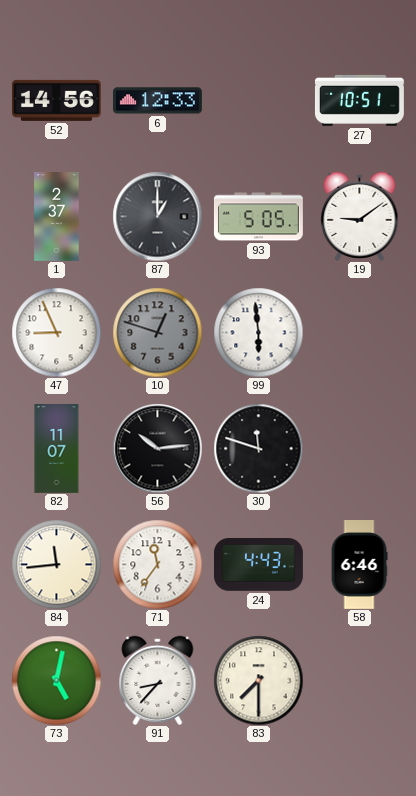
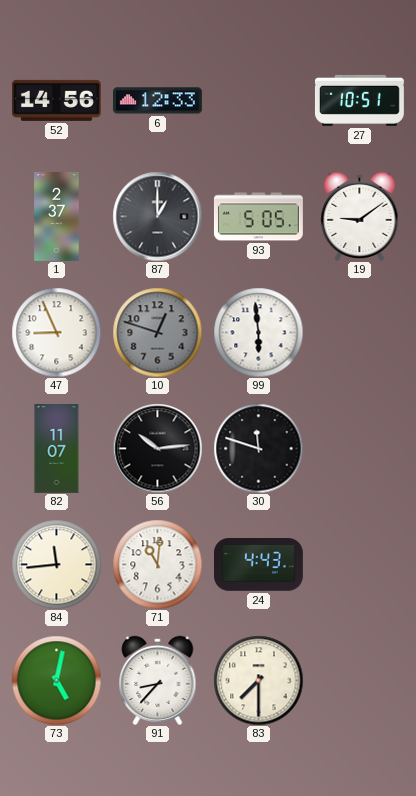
71: 11:36 -> 11:01 (157, 564)
58: 6:46 -> none (359, 565)
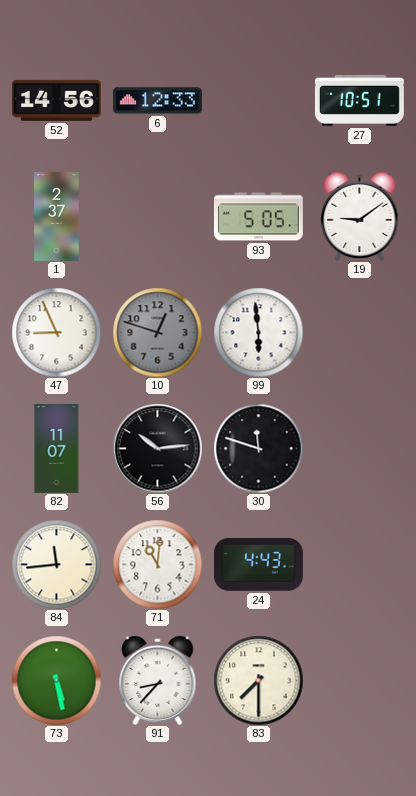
87: 1:00 -> none (157, 216)
73: 5:02 -> 5:28 (56, 680)
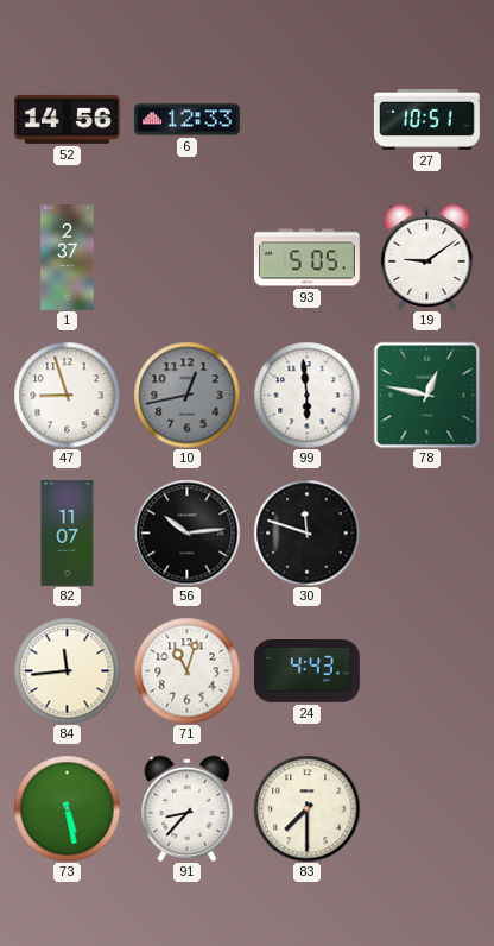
47: 8:56 -> 8:57 (66, 395)
10: 12:48 -> 12:43 (186, 395)
78: none -> 12:47 (426, 395)
71: 11:01 -> 11:03 (186, 670)
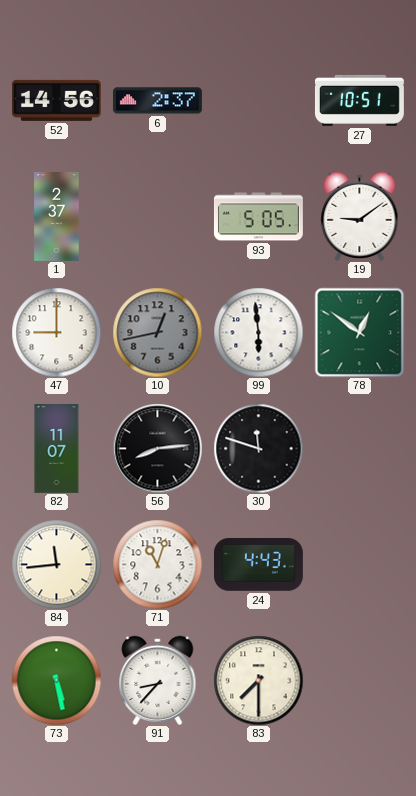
6: 12:33 -> 2:37 (157, 101)
47: 8:57 -> 9:00 (56, 332)
78: 12:47 -> 12:51 (359, 332)
56: 10:14 -> 8:14 (157, 448)
